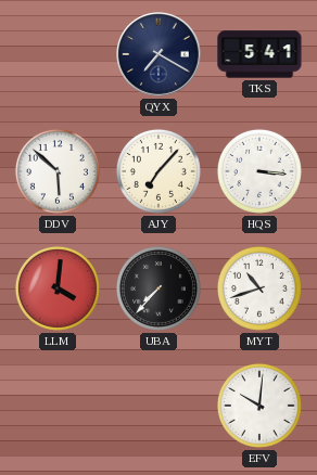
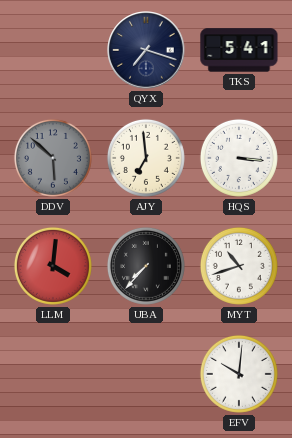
QYX: 7:20 -> 7:18 (146, 50)
DDV dial: white -> grey (53, 158)
AJY: 7:07 -> 6:59 (146, 158)
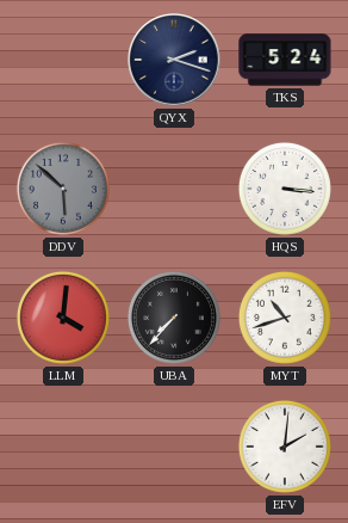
QYX: 7:18 -> 2:18 (174, 60)
TKS: 5:41 -> 5:24 (285, 60)
AJY: 6:59 -> none (146, 158)
EFV: 10:01 -> 2:01 (285, 447)
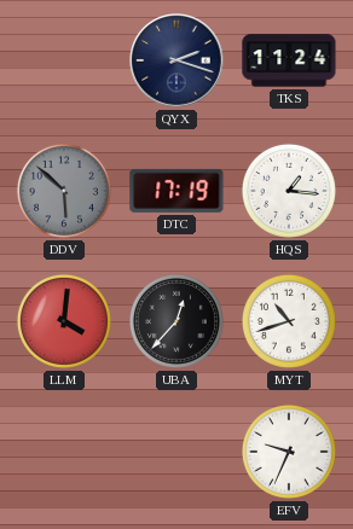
TKS: 5:24 -> 11:24 (289, 60)
DTC: none -> 17:19 (176, 191)
HQS: 3:16 -> 1:16 (289, 191)
UBA: 7:37 -> 12:37 (176, 321)
EFV: 2:01 -> 9:34 (289, 452)
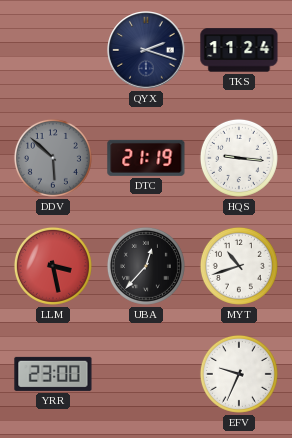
DTC: 17:19 -> 21:19 (146, 158)
HQS: 1:16 -> 9:16 (239, 158)
LLM: 4:01 -> 3:28 (53, 266)
YRR: none -> 23:00 (53, 374)
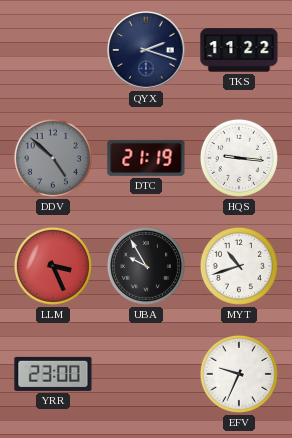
TKS: 11:24 -> 11:22 (239, 50)
DDV: 5:52 -> 4:52 (53, 158)
LLM: 3:28 -> 3:26 (53, 266)
UBA: 12:37 -> 9:55 (146, 266)
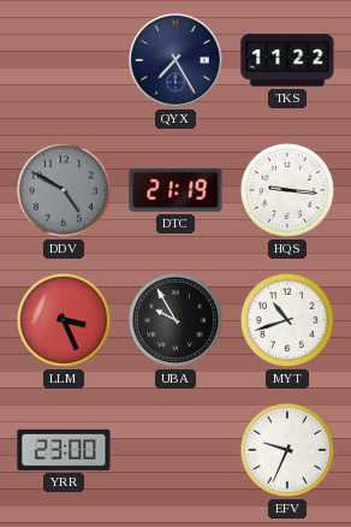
QYX: 2:18 -> 7:25 (175, 60)
DDV: 4:52 -> 4:50 (64, 190)
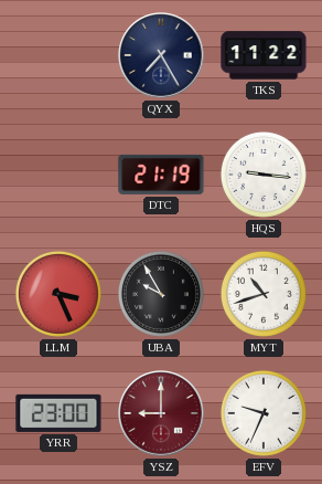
DDV: 4:50 -> none (64, 190)
YSZ: none -> 9:00 (161, 413)
